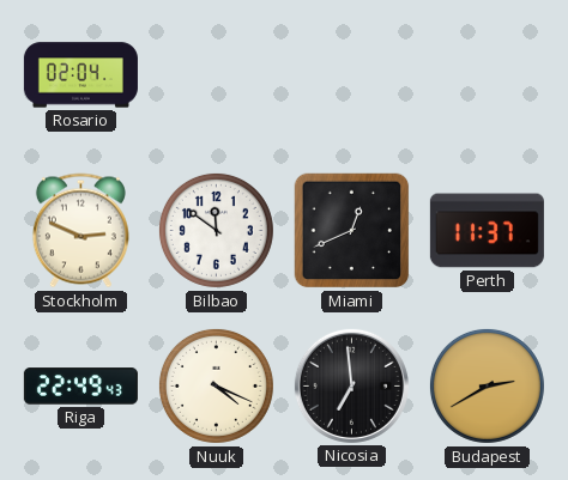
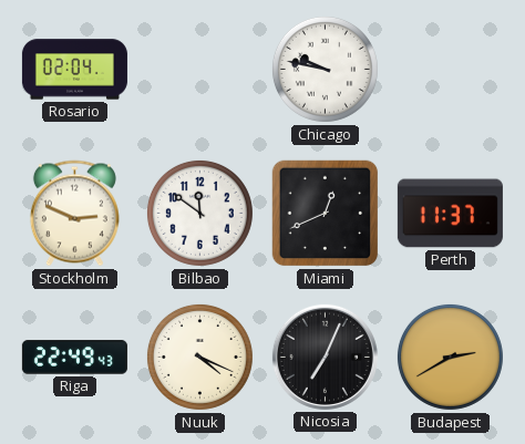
Chicago: none -> 9:47 (325, 69)
Nicosia: 6:59 -> 7:04 (325, 357)
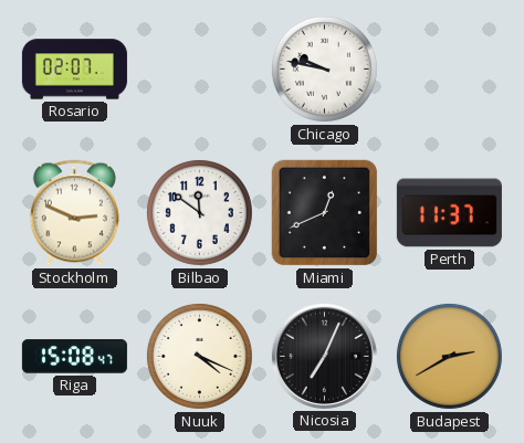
Rosario: 02:04 -> 02:07 (74, 70)
Riga: 22:49 -> 15:08 (74, 357)
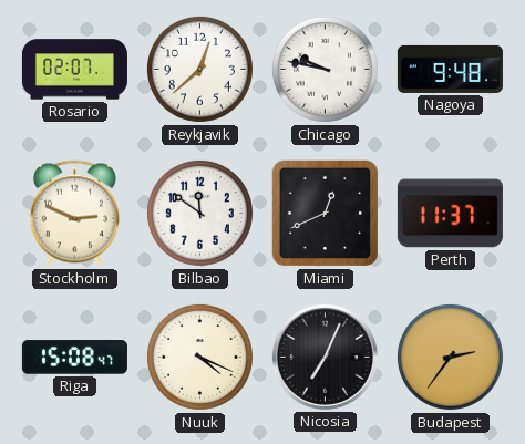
Reykjavik: none -> 12:38 (199, 69)
Nagoya: none -> 9:48 (450, 69)
Budapest: 2:40 -> 2:36 (450, 357)
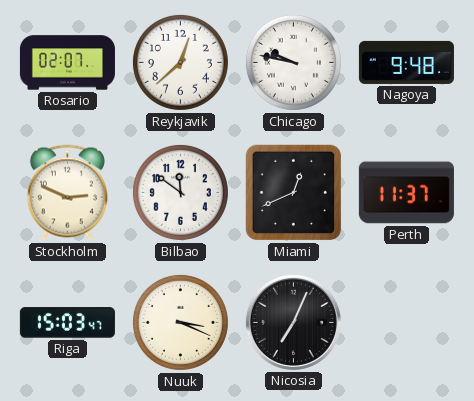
Riga: 15:08 -> 15:03 (67, 323)
Nuuk: 4:19 -> 3:19 (180, 322)
Budapest: 2:36 -> none (450, 357)
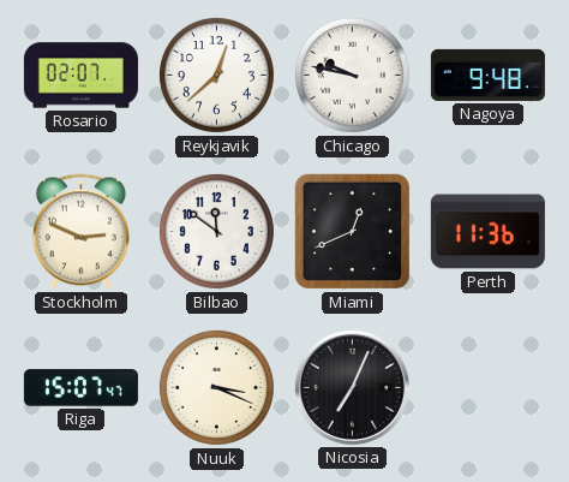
Perth: 11:37 -> 11:36 (487, 232)
Riga: 15:03 -> 15:07 (80, 388)
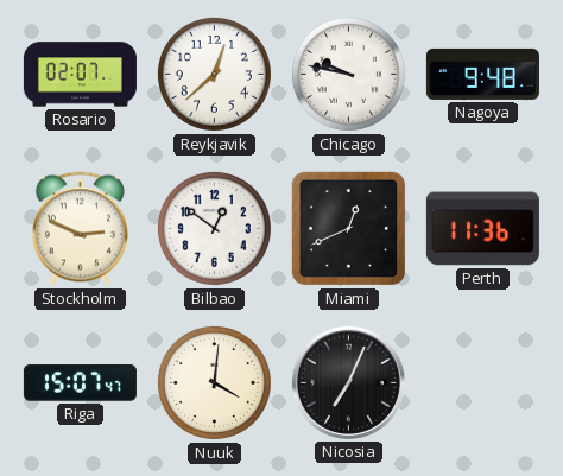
Bilbao: 11:51 -> 12:51 (214, 228)
Nuuk: 3:19 -> 4:01 (214, 382)
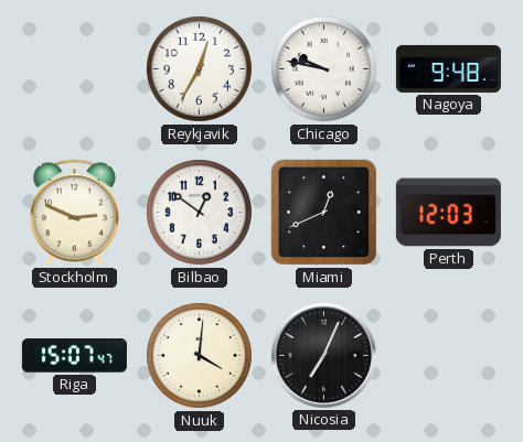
Rosario: 02:07 -> none (80, 75)
Reykjavik: 12:38 -> 12:35 (199, 68)
Perth: 11:36 -> 12:03 (448, 213)
